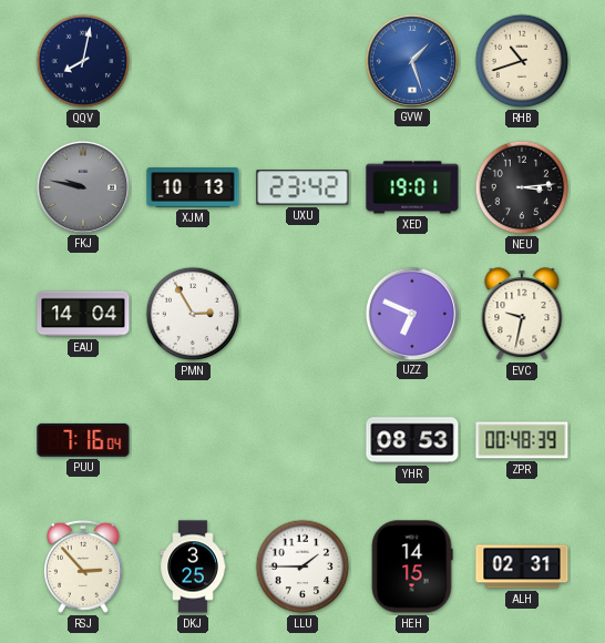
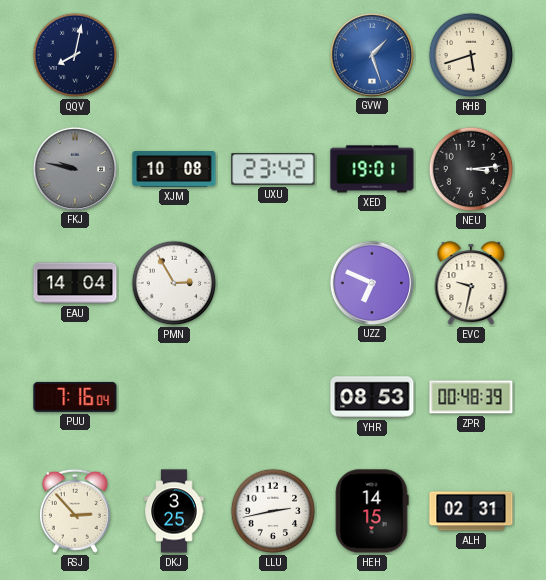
RHB: 10:42 -> 5:42 (471, 55)
XJM: 10:13 -> 10:08 (174, 170)
LLU: 1:45 -> 2:43 (273, 511)
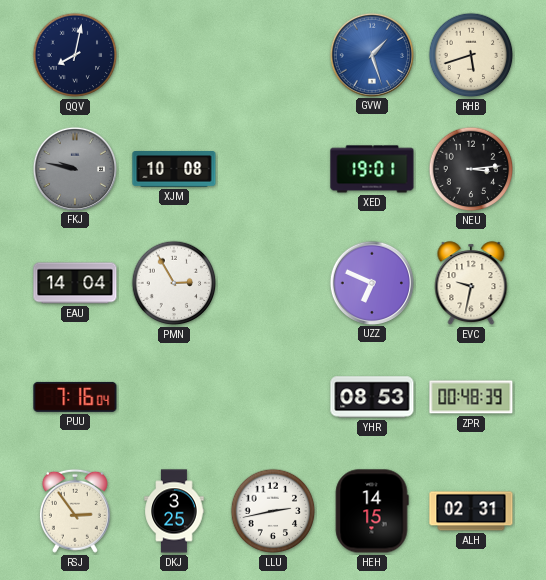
UXU: 23:42 -> none (273, 169)
RSJ: 2:53 -> 2:54 (75, 511)
